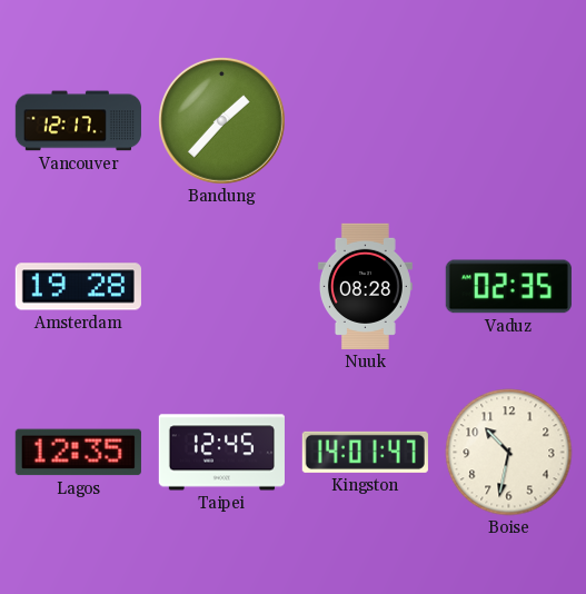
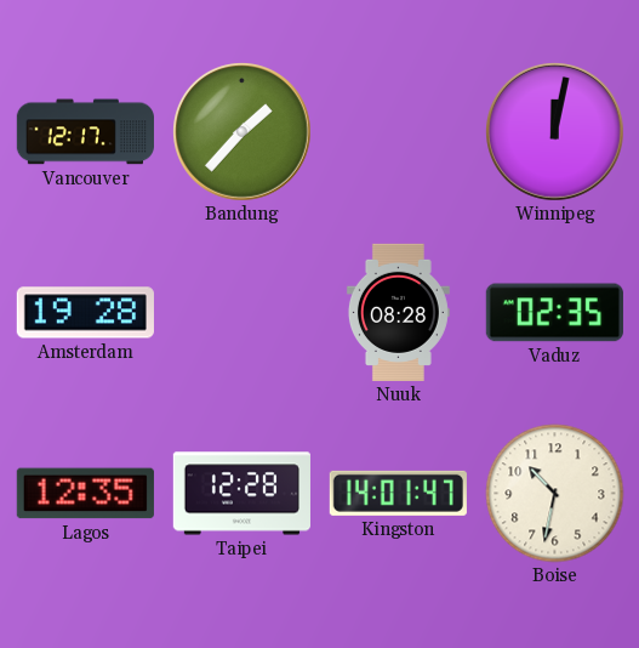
Winnipeg: none -> 12:02 (555, 132)
Taipei: 12:45 -> 12:28 (241, 494)
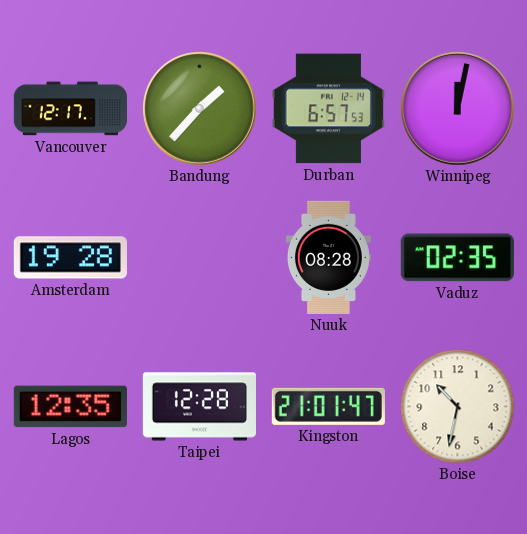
Durban: none -> 6:57 (328, 109)
Kingston: 14:01 -> 21:01 (328, 406)
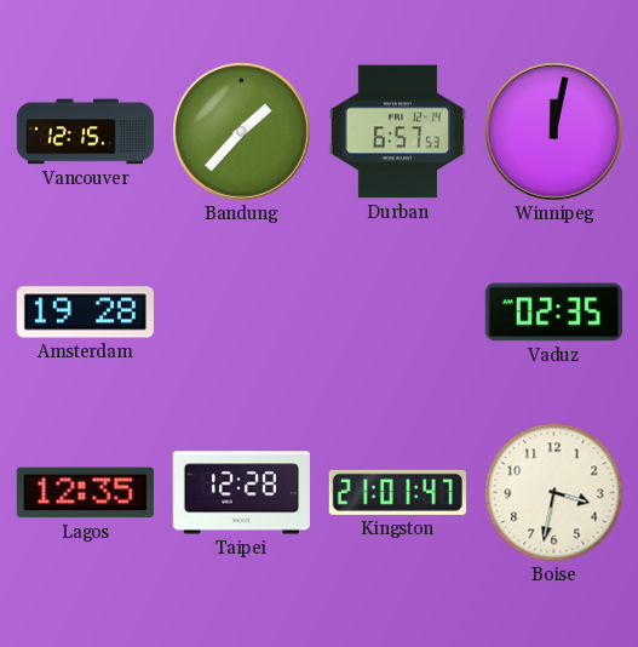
Vancouver: 12:17 -> 12:15 (85, 132)
Nuuk: 08:28 -> none (328, 257)
Boise: 10:32 -> 3:32 (554, 493)
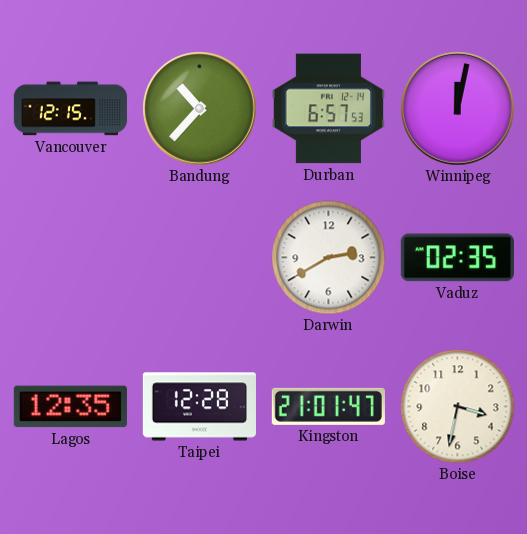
Bandung: 1:37 -> 10:37 (200, 109)
Amsterdam: 19:28 -> none (85, 313)
Darwin: none -> 2:40 (329, 258)
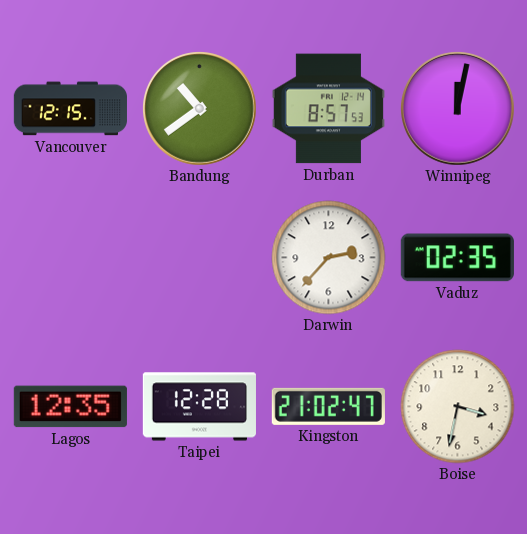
Bandung: 10:37 -> 10:39 (200, 109)
Durban: 6:57 -> 8:57 (328, 109)
Darwin: 2:40 -> 2:37 (329, 258)
Kingston: 21:01 -> 21:02 (328, 406)
